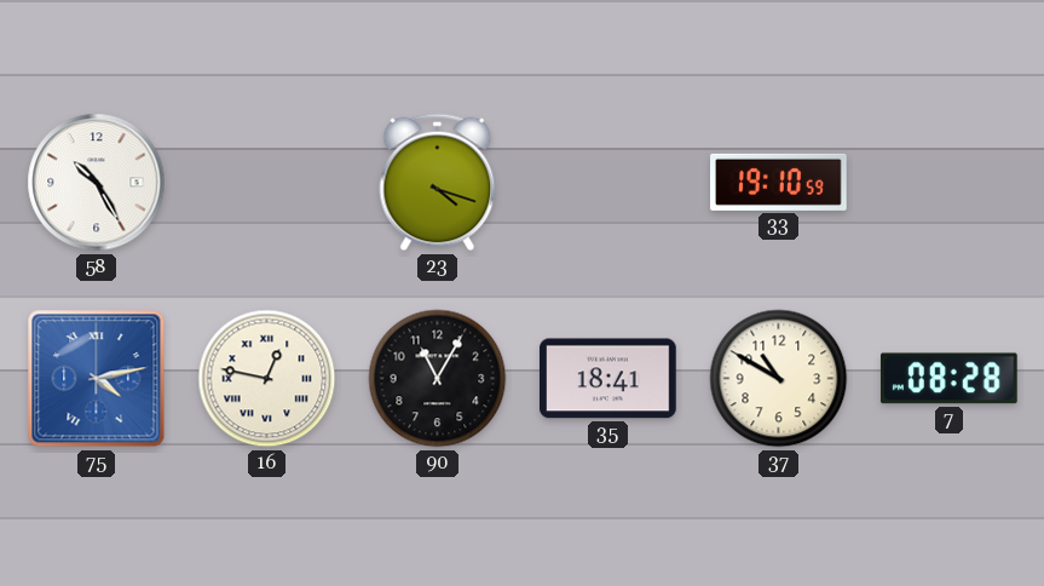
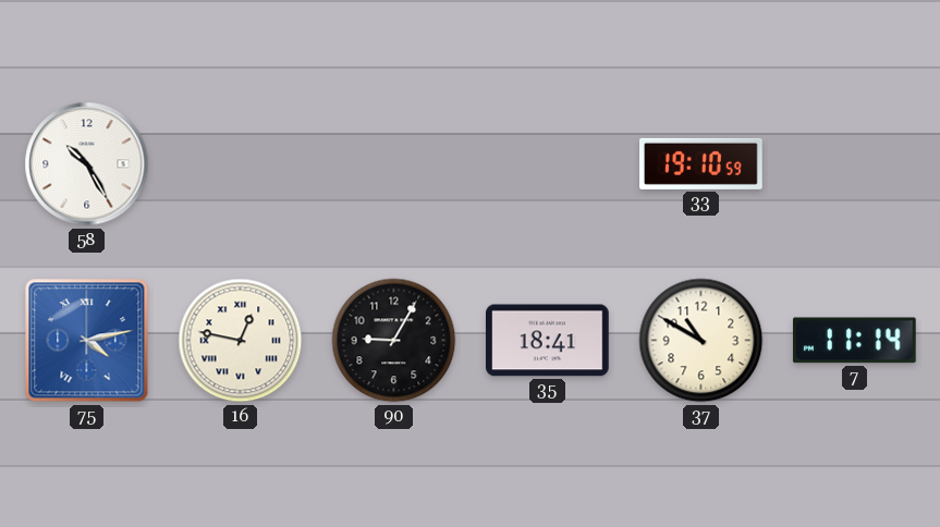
23: 4:18 -> none (438, 183)
90: 11:05 -> 9:05 (394, 341)
7: 08:28 -> 11:14 (854, 341)
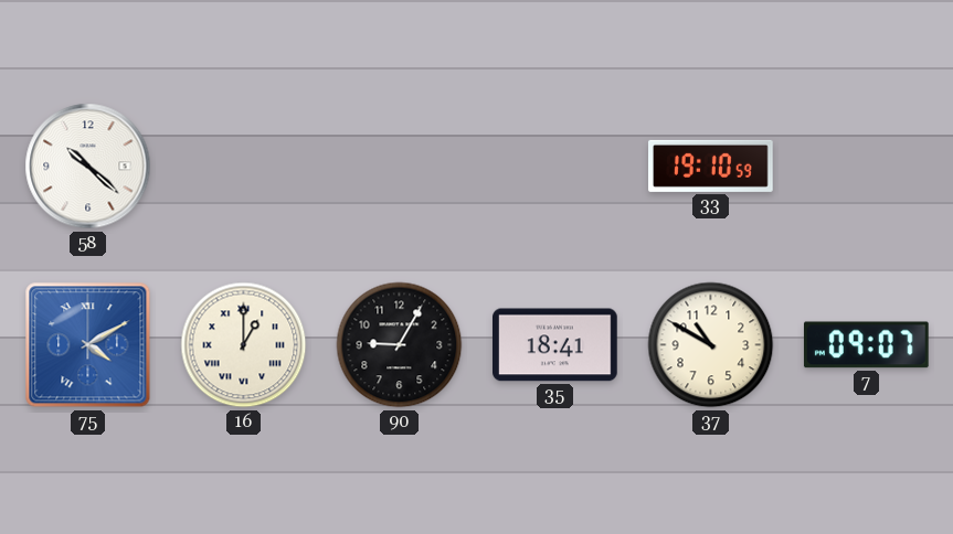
58: 10:25 -> 10:22 (88, 167)
75: 4:13 -> 4:10 (88, 345)
16: 12:47 -> 1:00 (244, 345)
7: 11:14 -> 09:07 (866, 345)
